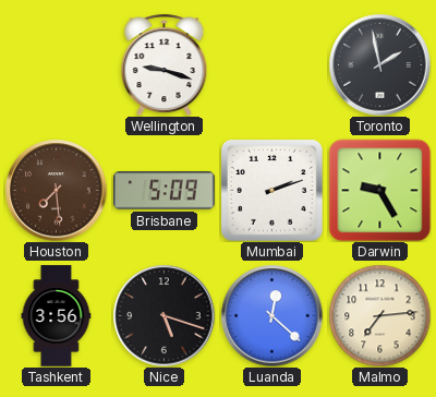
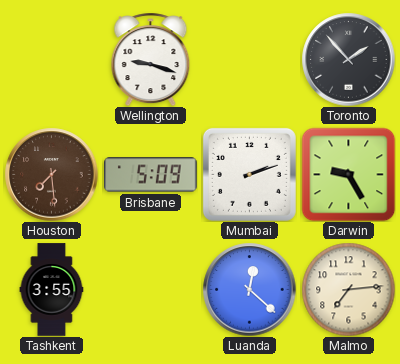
Toronto: 1:58 -> 1:53 (348, 59)
Tashkent: 3:56 -> 3:55 (52, 290)
Nice: 5:18 -> none (163, 315)
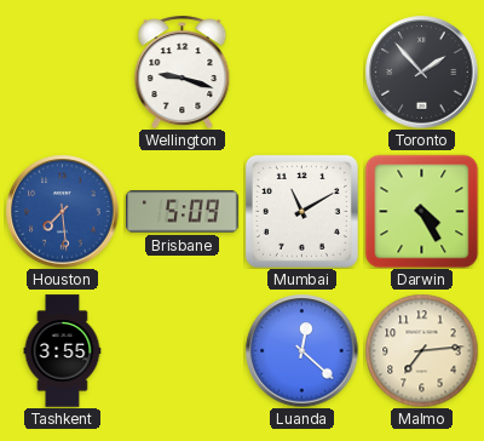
Houston dial: brown -> blue (62, 211)
Mumbai: 2:12 -> 11:10 (301, 211)
Darwin: 9:25 -> 4:25 (421, 211)
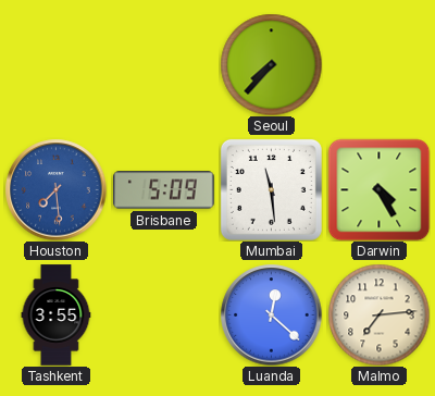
Wellington: 9:18 -> none (183, 71)
Seoul: none -> 7:37 (271, 64)
Toronto: 1:53 -> none (421, 71)
Mumbai: 11:10 -> 11:29 (271, 189)
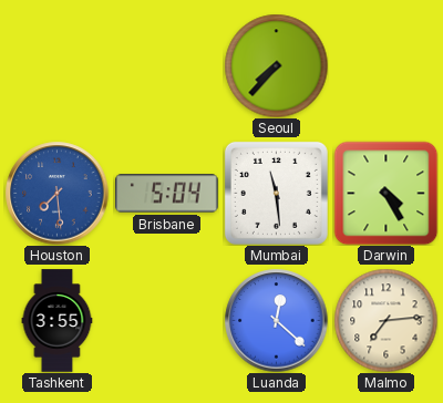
Brisbane: 5:09 -> 5:04 (167, 194)
